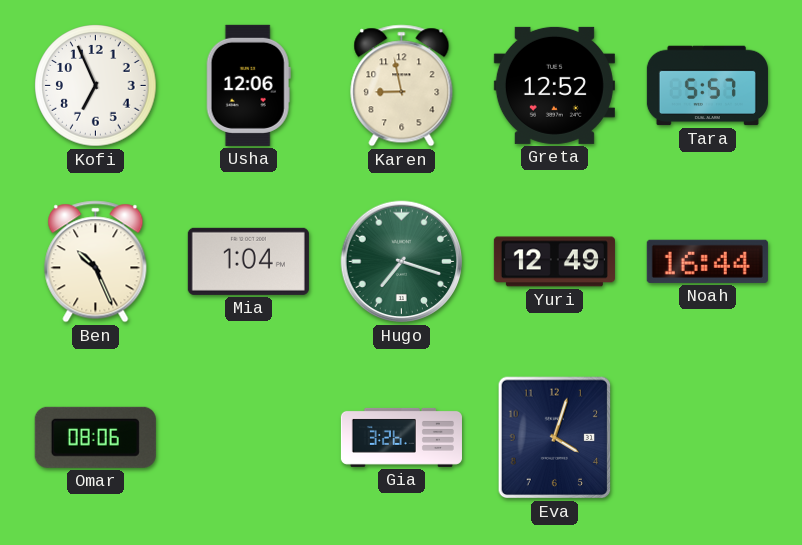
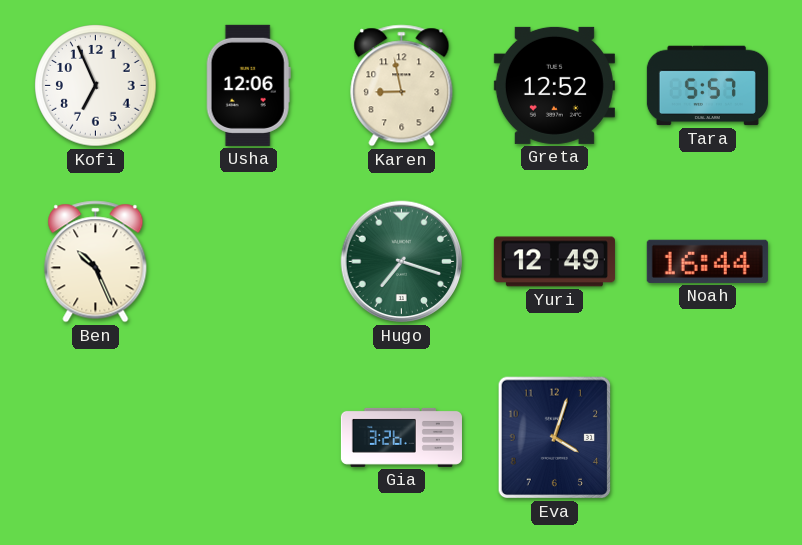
Mia: 1:04 -> none (248, 261)
Omar: 08:06 -> none (95, 437)
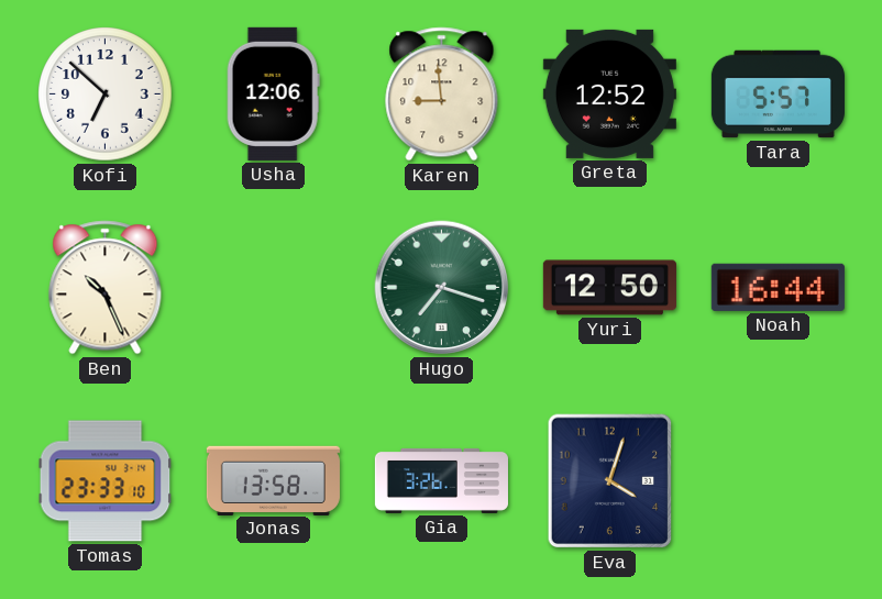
Kofi: 6:56 -> 6:52 (106, 95)
Karen: 8:58 -> 8:59 (442, 95)
Yuri: 12:49 -> 12:50 (609, 288)
Tomas: none -> 23:33 (106, 481)
Jonas: none -> 13:58 (273, 480)
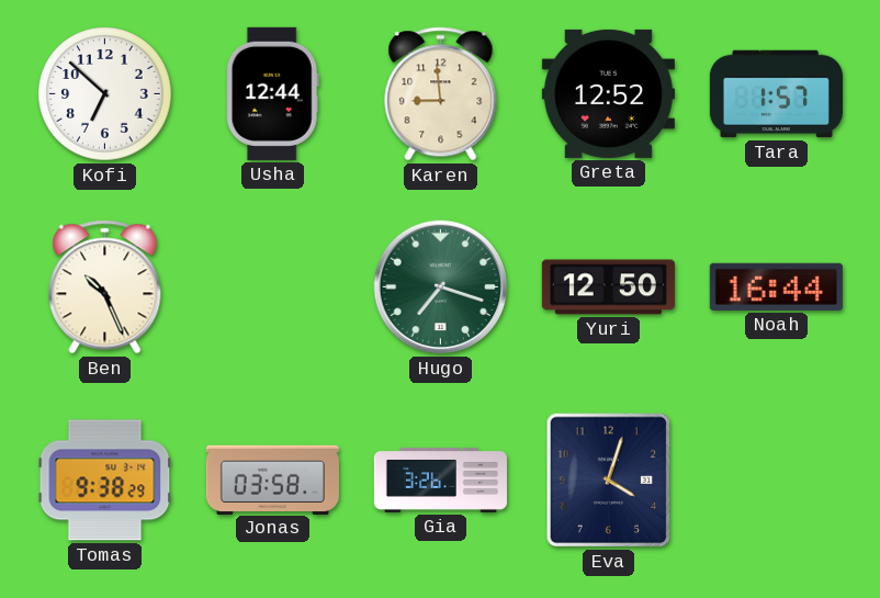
Usha: 12:06 -> 12:44 (272, 93)
Tara: 5:57 -> 1:57 (776, 94)
Tomas: 23:33 -> 9:38 (105, 481)
Jonas: 13:58 -> 03:58 (272, 479)
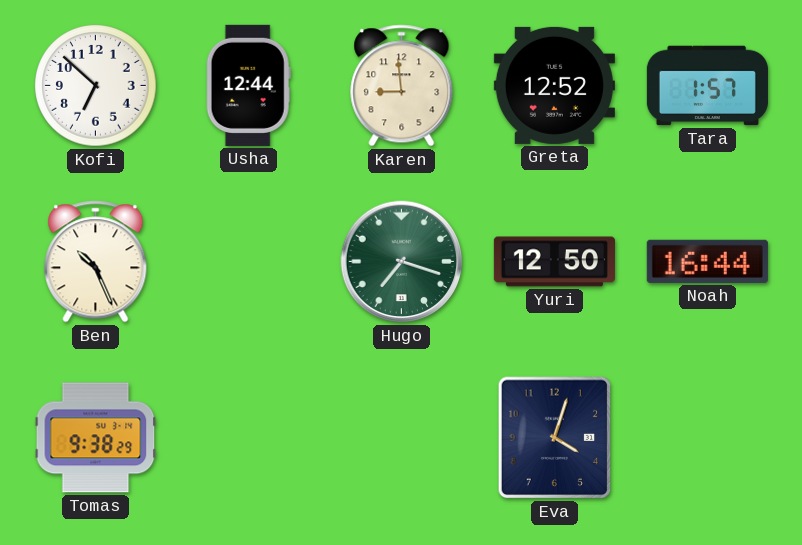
Jonas: 03:58 -> none (272, 479)
Gia: 3:26 -> none (440, 479)
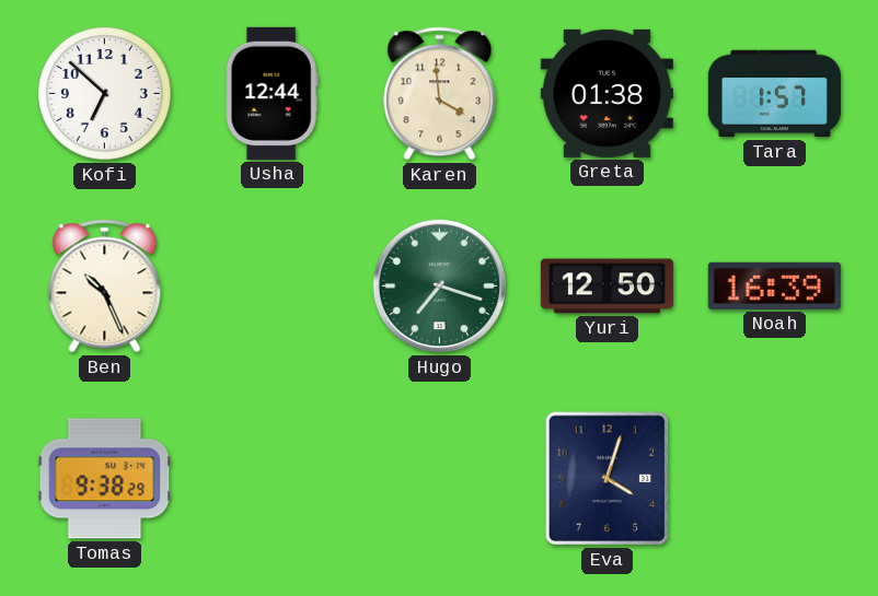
Karen: 8:59 -> 3:59 (440, 94)
Greta: 12:52 -> 01:38 (606, 93)
Noah: 16:44 -> 16:39 (774, 285)
